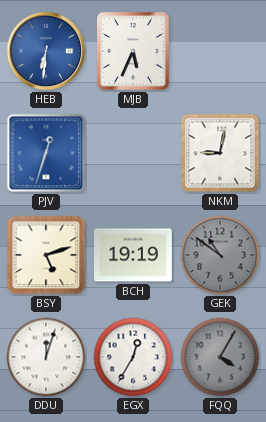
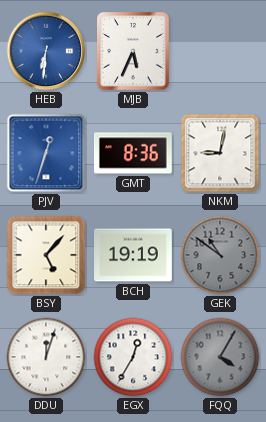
GMT: none -> 8:36 (133, 153)
BSY: 5:12 -> 5:07 (46, 255)
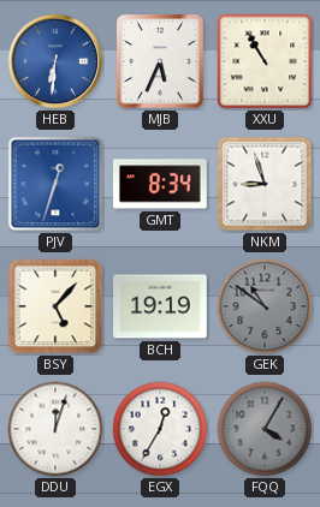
XXU: none -> 10:55 (265, 61)
GMT: 8:36 -> 8:34 (160, 184)
NKM: 9:02 -> 8:57 (265, 184)
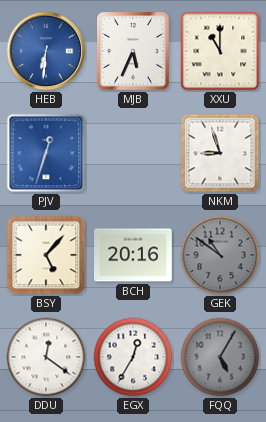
XXU: 10:55 -> 11:00 (220, 51)
GMT: 8:34 -> none (160, 184)
BCH: 19:19 -> 20:16 (134, 255)
DDU: 12:03 -> 12:21 (46, 357)
FQQ: 4:05 -> 5:05 (220, 357)
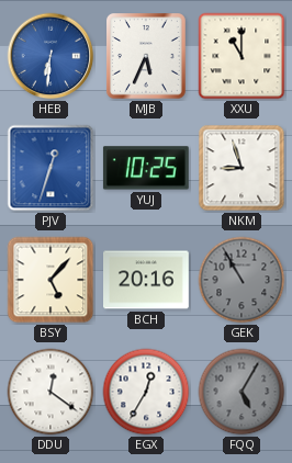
YUJ: none -> 10:25 (146, 168)
GEK: 10:51 -> 10:55 (242, 280)
